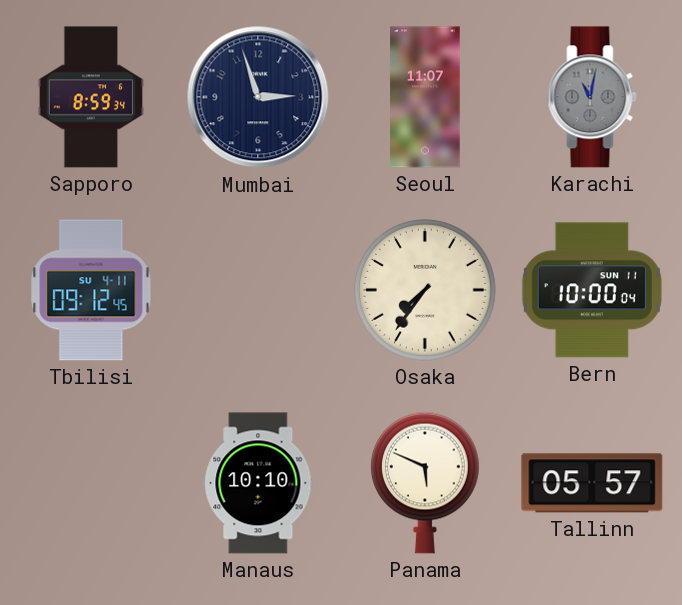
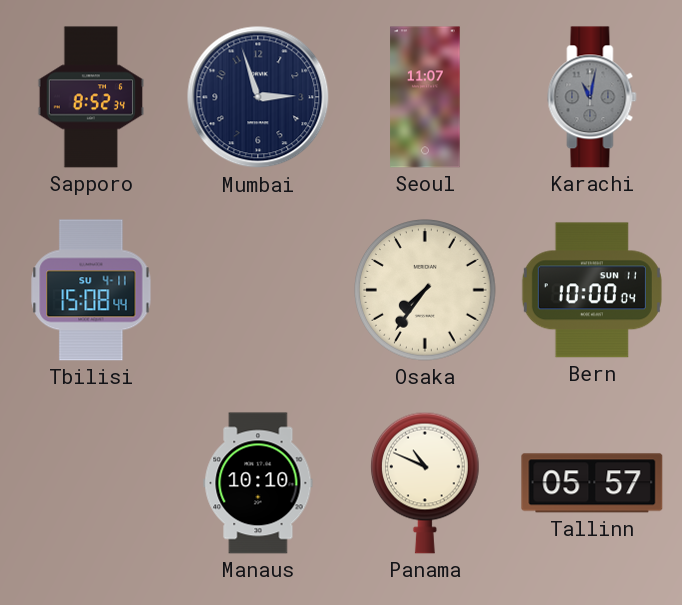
Sapporo: 8:59 -> 8:52 (90, 97)
Tbilisi: 09:12 -> 15:08 (91, 290)
Panama: 5:49 -> 10:49 (425, 483)
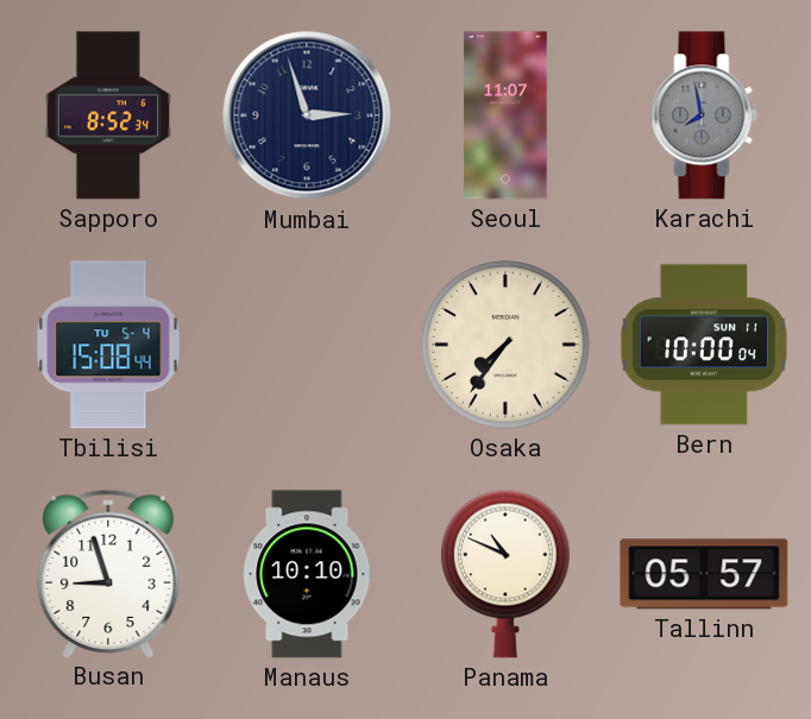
Karachi: 11:02 -> 7:58 (704, 115)
Tbilisi date: SU 4-11 -> TU 5-4 (108, 345)
Busan: none -> 8:57 (108, 573)
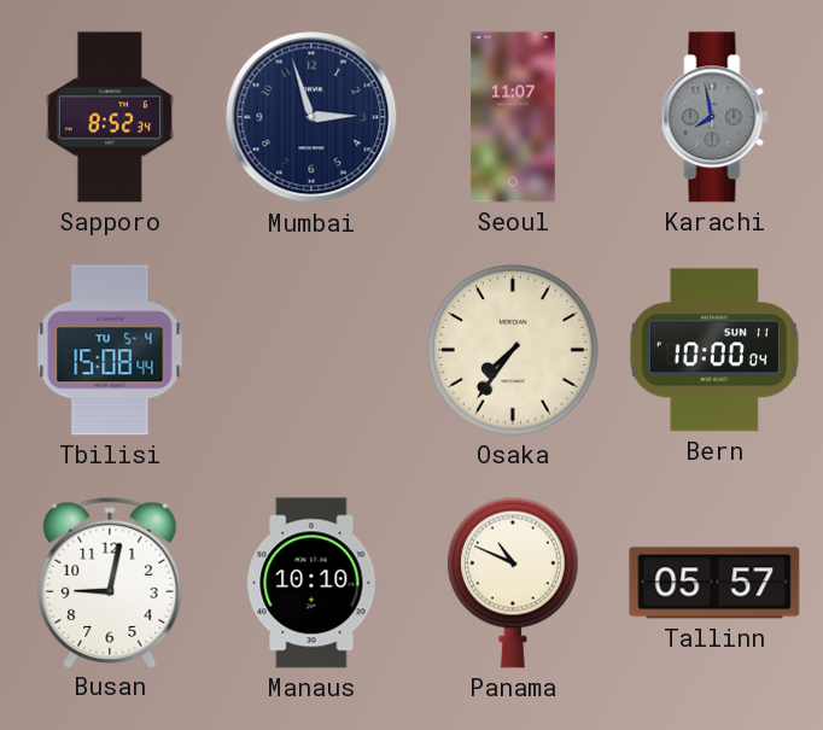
Busan: 8:57 -> 9:02 (110, 582)
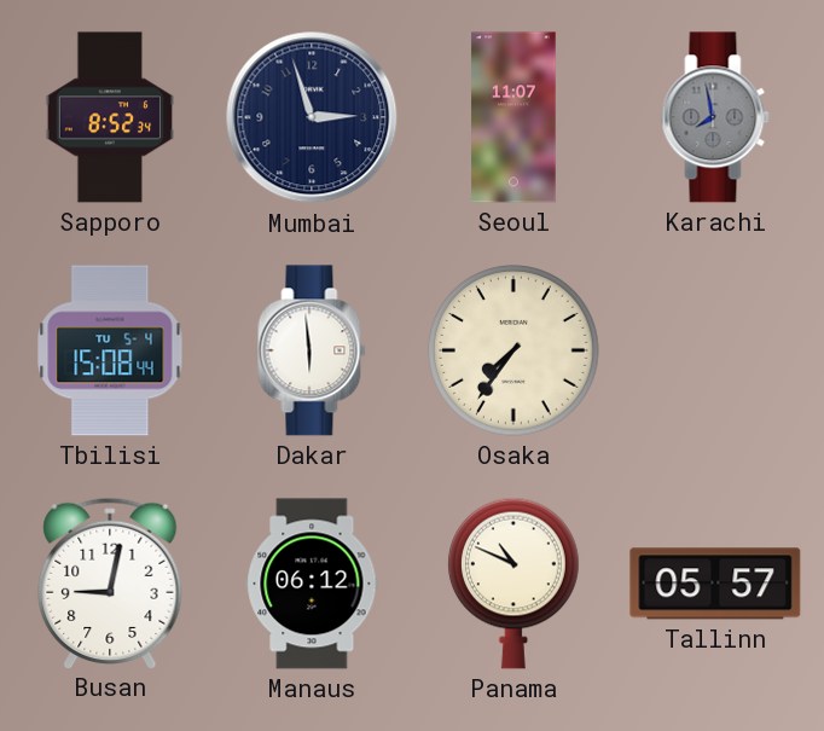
Dakar: none -> 5:59 (312, 350)
Bern: 10:00 -> none (714, 350)
Manaus: 10:10 -> 06:12 (312, 584)
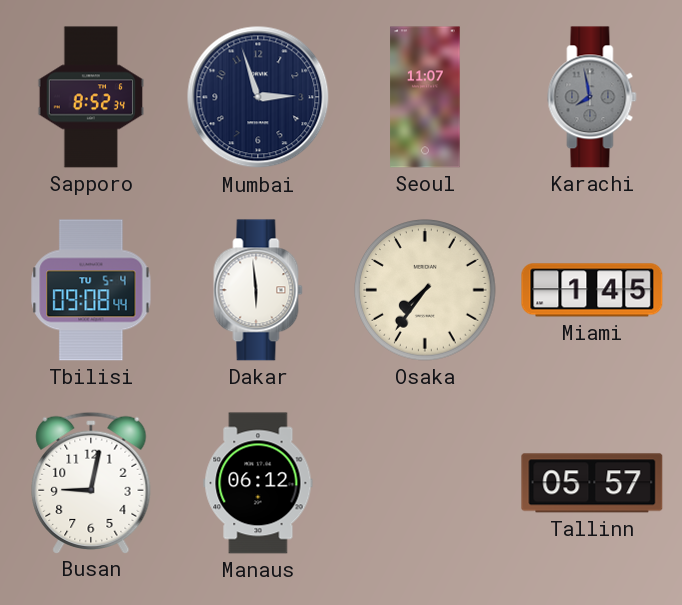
Tbilisi: 15:08 -> 09:08 (91, 290)
Miami: none -> 1:45 (592, 290)
Panama: 10:49 -> none (513, 584)
